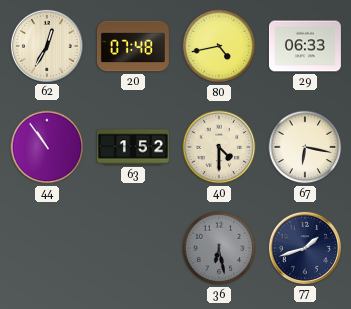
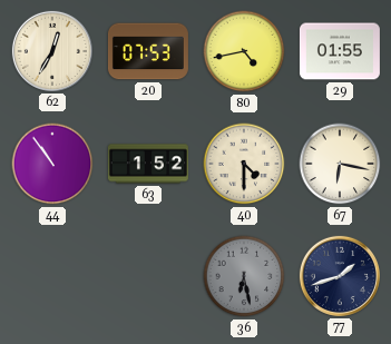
20: 07:48 -> 07:53 (148, 51)
29: 06:33 -> 01:55 (340, 51)
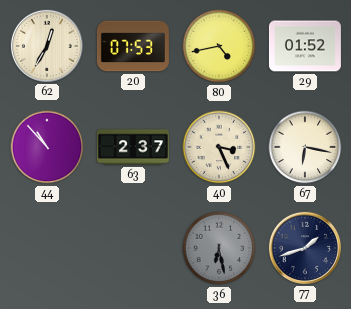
29: 01:55 -> 01:52 (305, 46)
44: 10:54 -> 10:53 (47, 147)
63: 1:52 -> 2:37 (133, 147)
40: 4:30 -> 3:26 (219, 147)
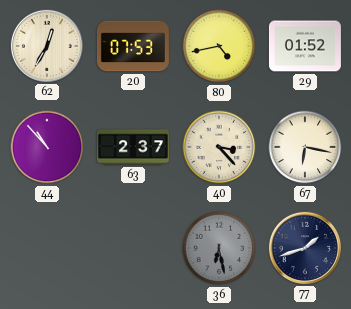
40: 3:26 -> 3:23 (219, 147)
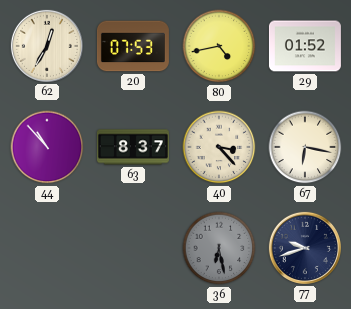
63: 2:37 -> 8:37 (133, 147)
77: 1:42 -> 9:42 (305, 248)
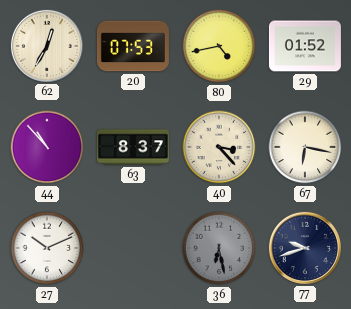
27: none -> 10:11 (47, 248)
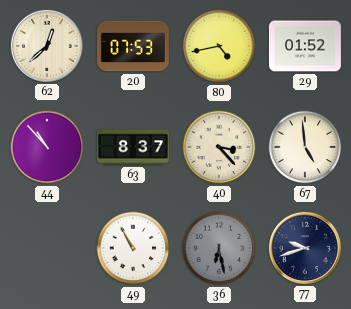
62: 12:35 -> 12:38 (47, 46)
67: 6:17 -> 4:59 (305, 147)
27: 10:11 -> none (47, 248)
49: none -> 10:55 (133, 248)
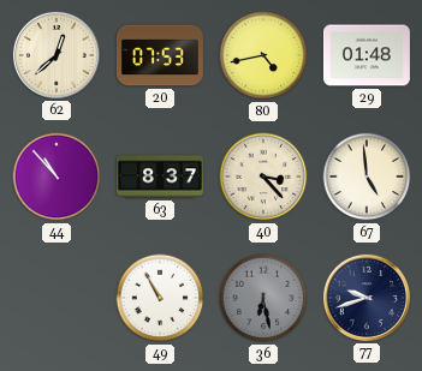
29: 01:52 -> 01:48 (367, 55)
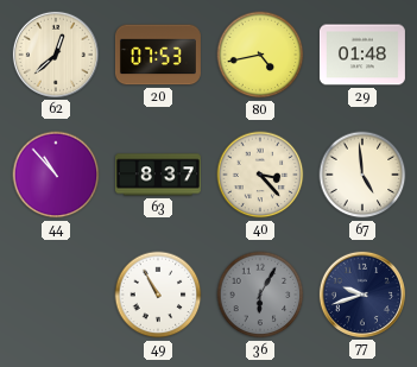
36: 6:28 -> 6:05 (260, 295)
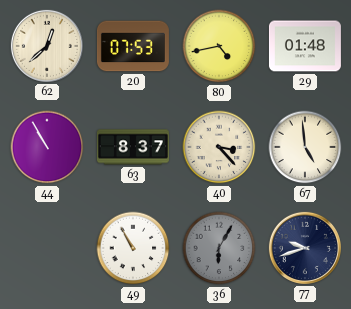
44: 10:53 -> 10:55 (47, 147)
